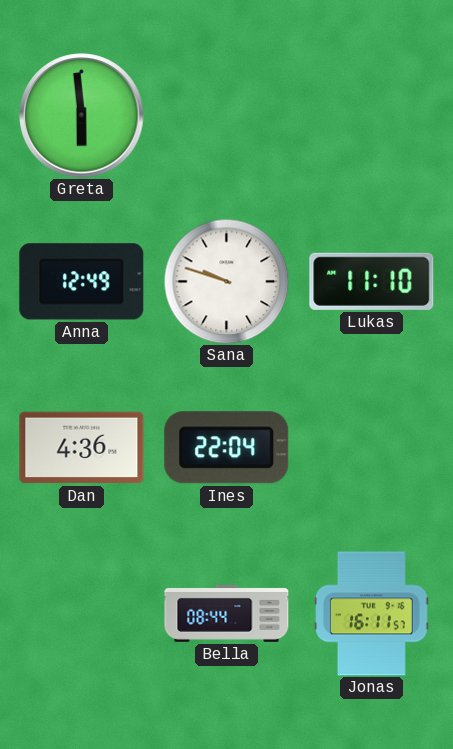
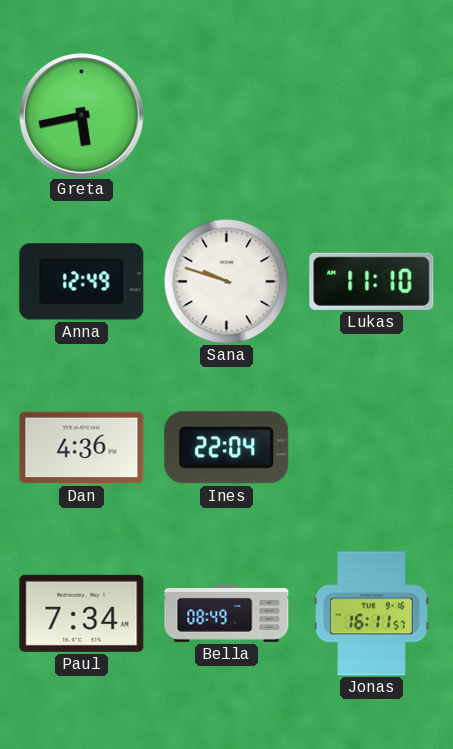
Greta: 5:59 -> 5:43 (82, 116)
Paul: none -> 7:34 (82, 613)
Bella: 08:44 -> 08:49 (227, 614)
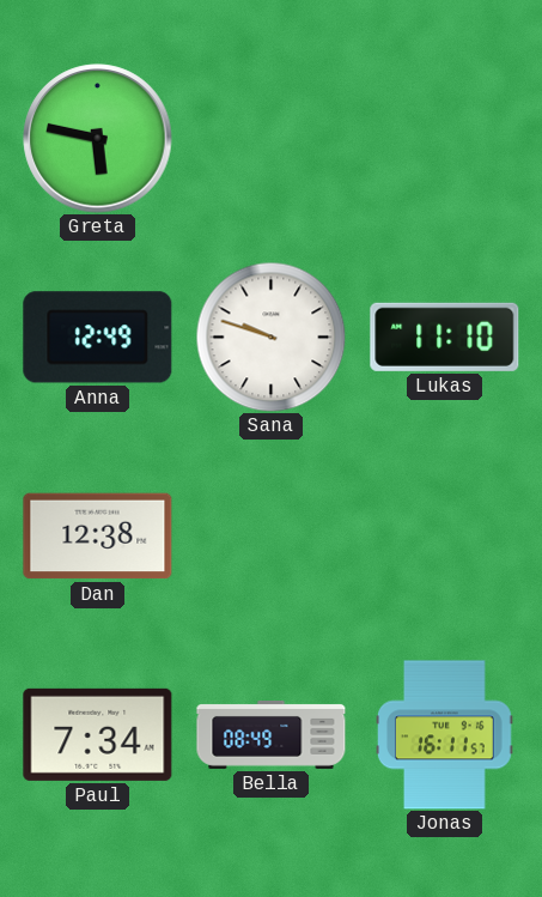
Greta: 5:43 -> 5:47 (98, 139)
Dan: 4:36 -> 12:38 (98, 537)
Ines: 22:04 -> none (227, 448)
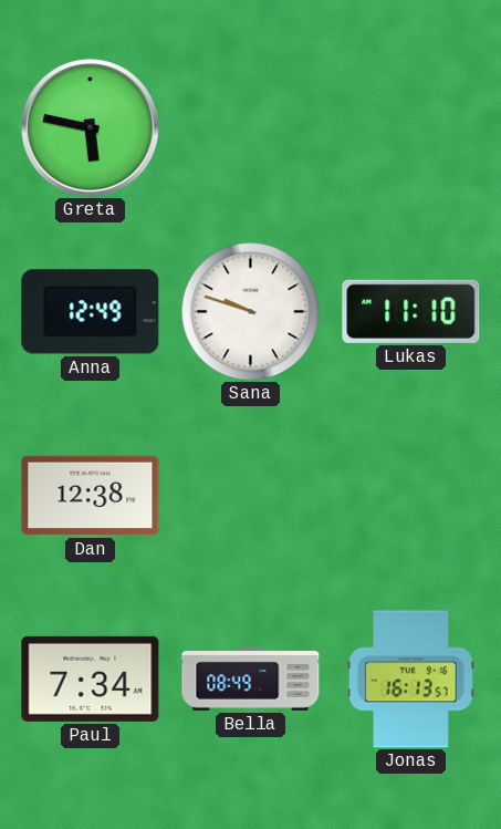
Jonas: 16:11 -> 16:13 (411, 680)
